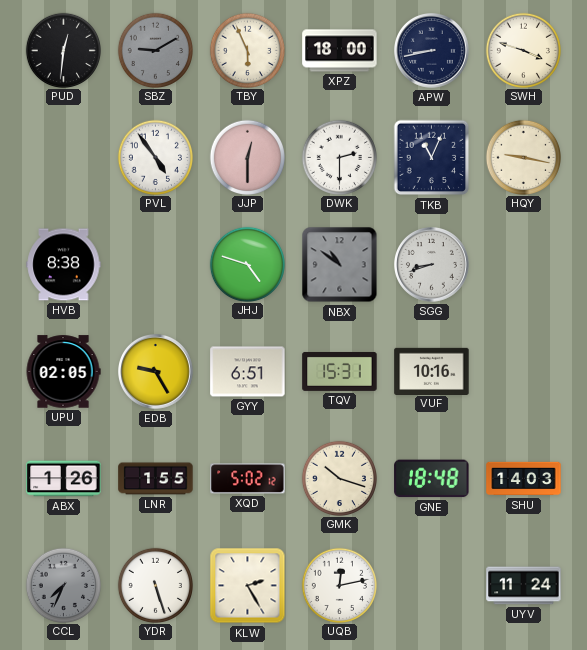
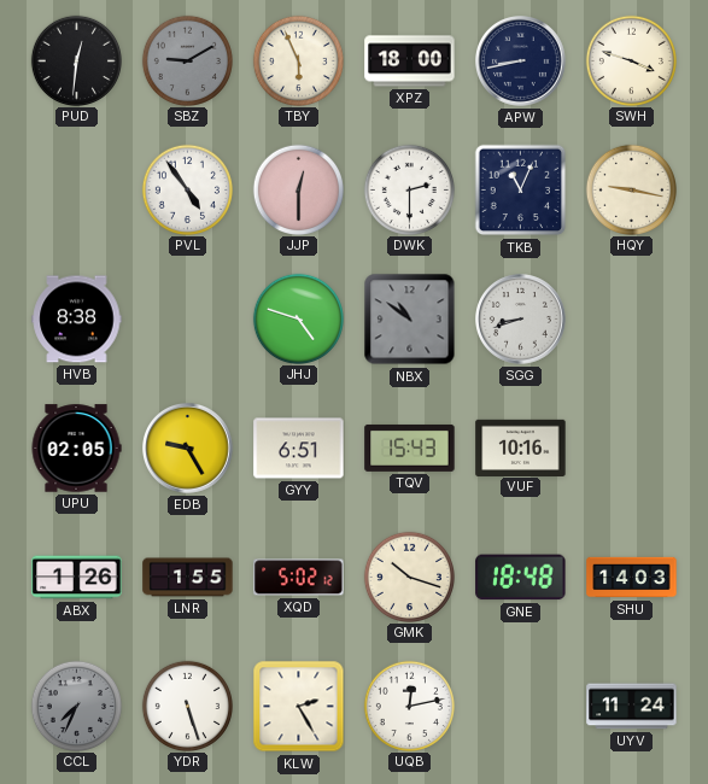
TQV: 15:31 -> 15:43 (410, 447)
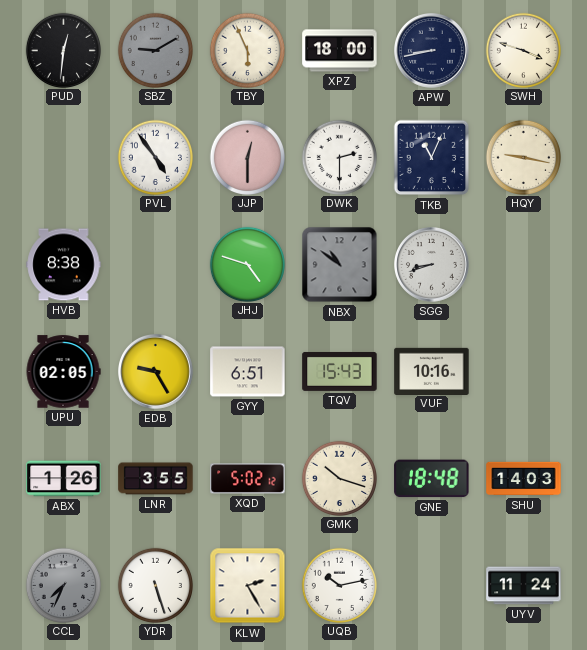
LNR: 1:55 -> 3:55 (156, 479)
UQB: 12:13 -> 10:13 (339, 585)
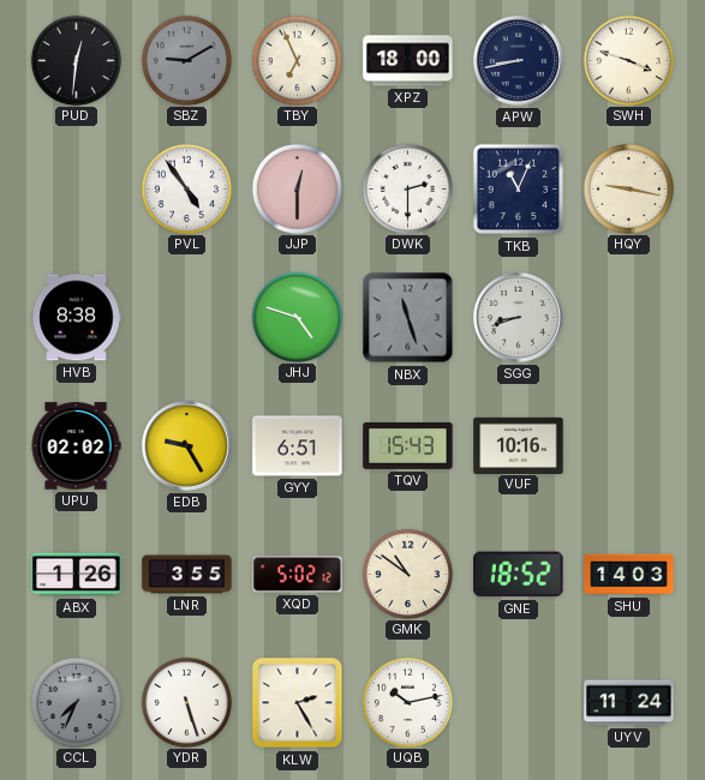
TBY: 5:56 -> 6:56 (297, 60)
NBX: 10:51 -> 11:27 (408, 318)
UPU: 02:05 -> 02:02 (76, 446)
GMK: 10:18 -> 10:51 (407, 574)
GNE: 18:48 -> 18:52 (519, 575)
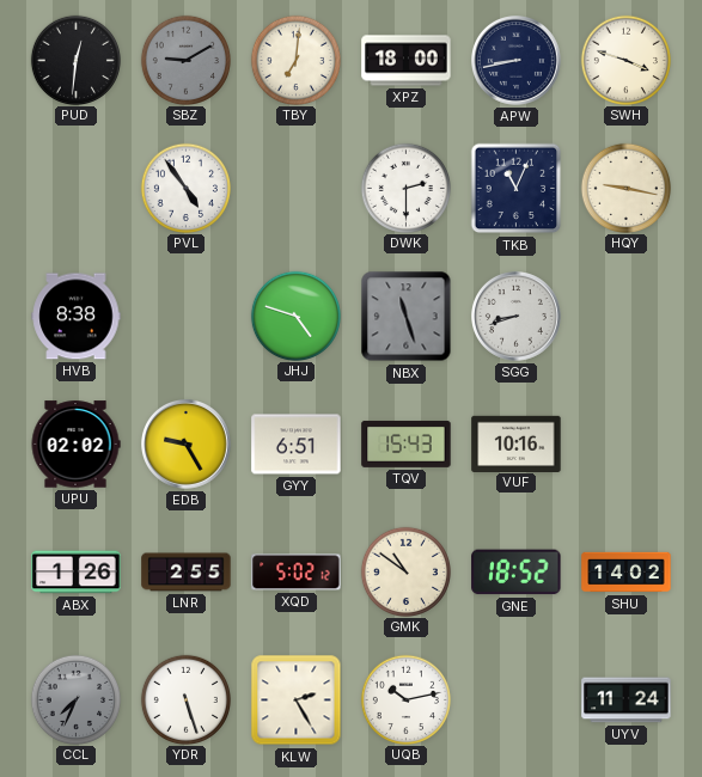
TBY: 6:56 -> 7:01 (295, 60)
JJP: 12:30 -> none (297, 188)
LNR: 3:55 -> 2:55 (187, 573)
SHU: 14:03 -> 14:02 (627, 573)
